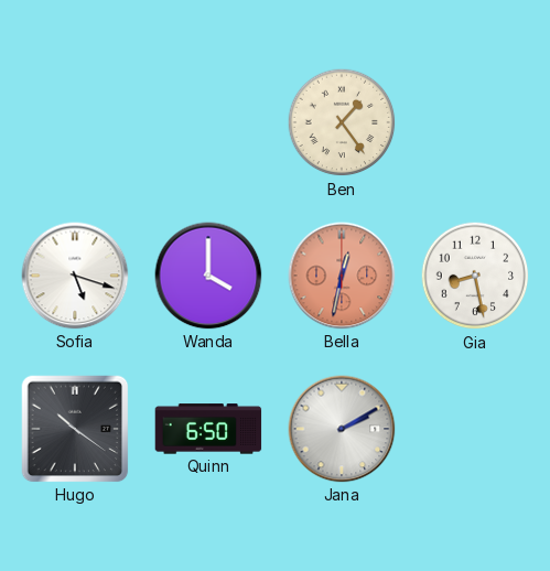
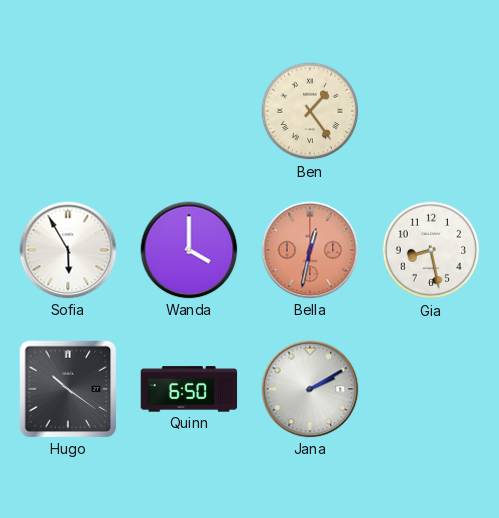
Sofia: 5:18 -> 5:55 (68, 250)
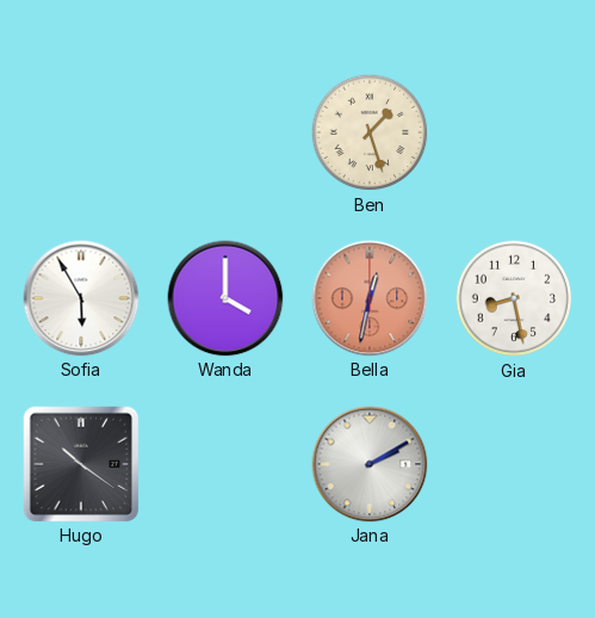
Ben: 1:24 -> 1:27 (370, 132)
Quinn: 6:50 -> none (189, 389)
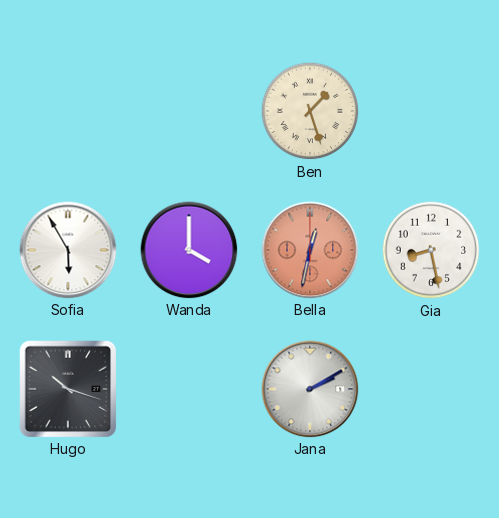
Hugo: 10:21 -> 10:18 (68, 389)
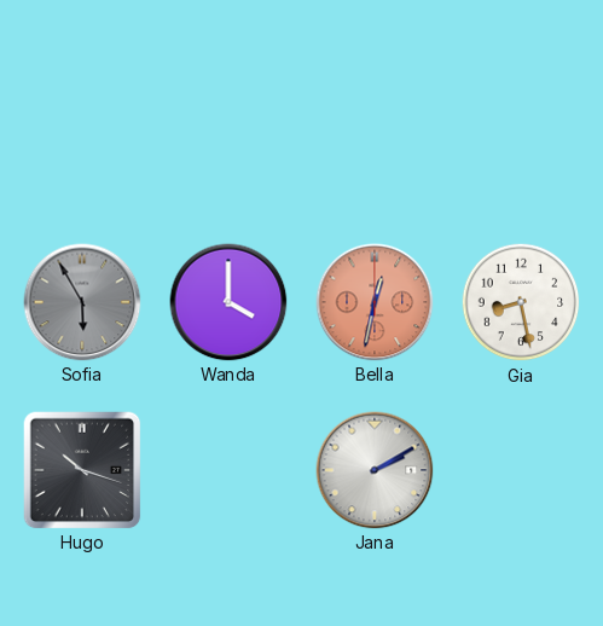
Ben: 1:27 -> none (310, 111)
Sofia dial: white -> grey (82, 302)
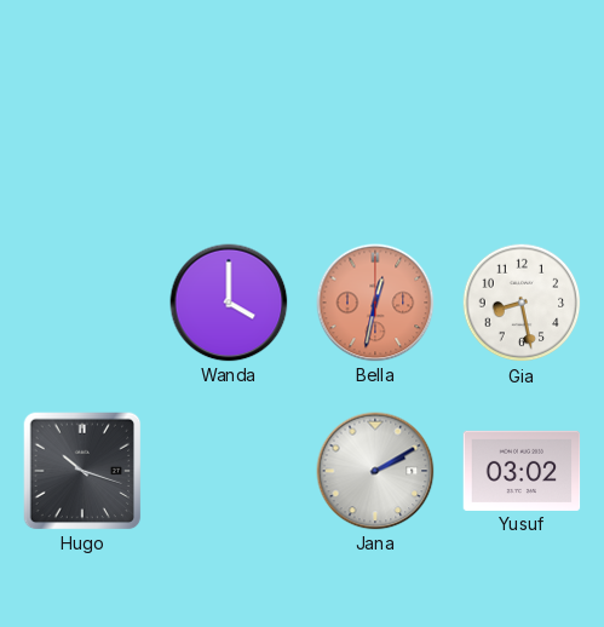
Sofia: 5:55 -> none (82, 302)
Yusuf: none -> 03:02 (522, 471)
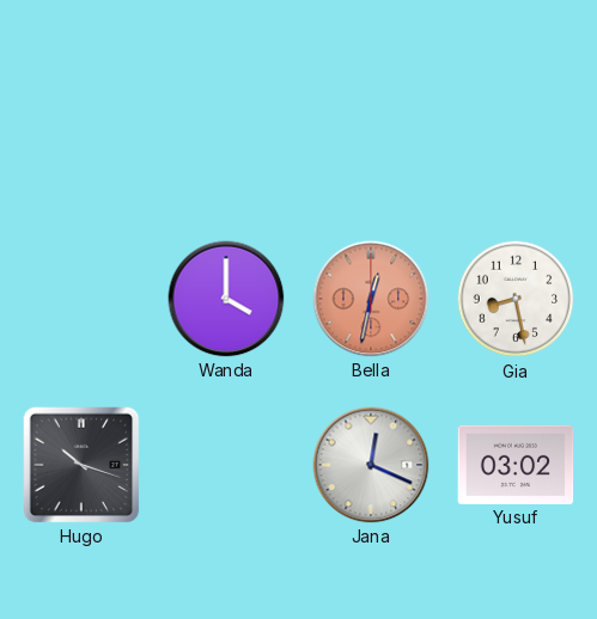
Jana: 2:10 -> 12:19 (371, 465)
